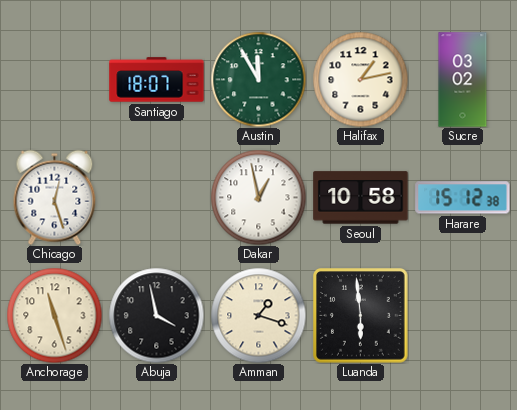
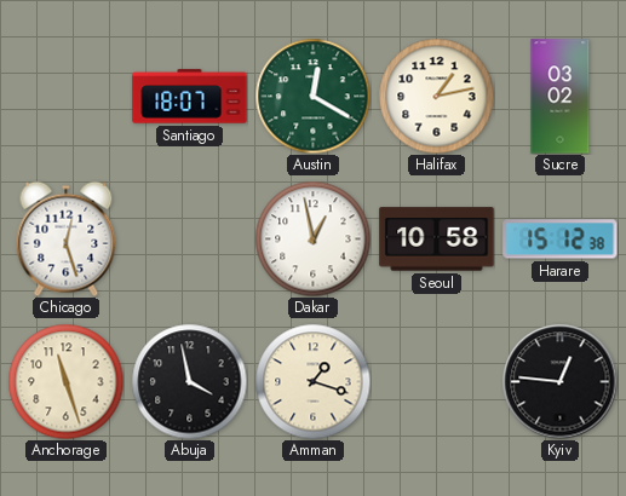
Austin: 11:55 -> 12:20 (312, 96)
Luanda: 5:59 -> none (361, 316)
Kyiv: none -> 12:46 (559, 381)
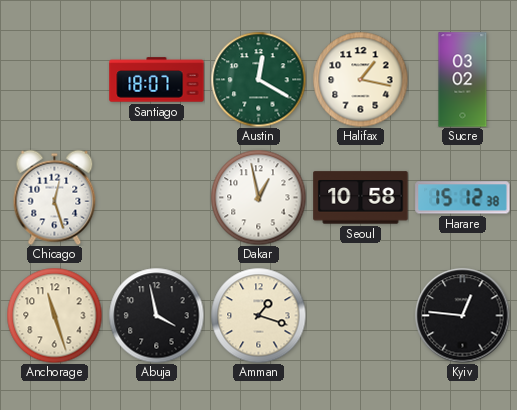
Halifax: 1:13 -> 1:17 (360, 79)
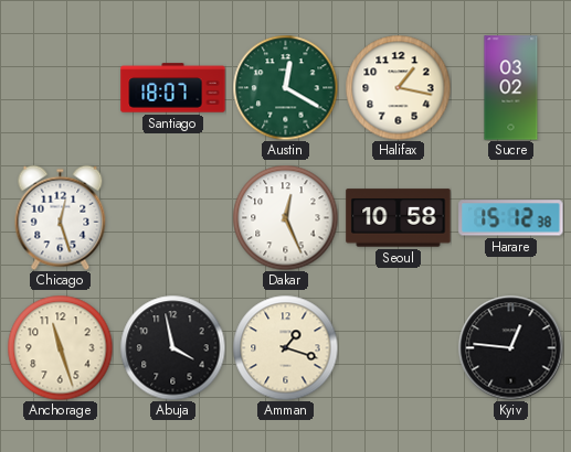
Dakar: 12:58 -> 12:26 (285, 217)
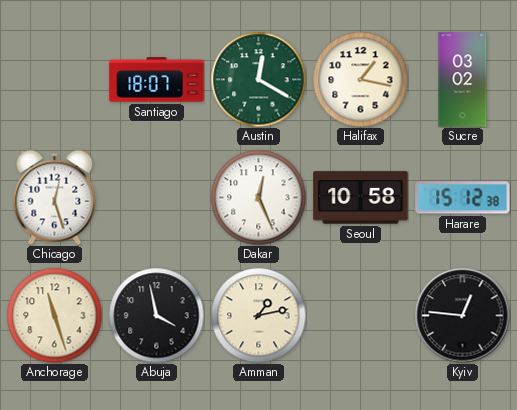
Amman: 1:18 -> 1:13 (258, 315)
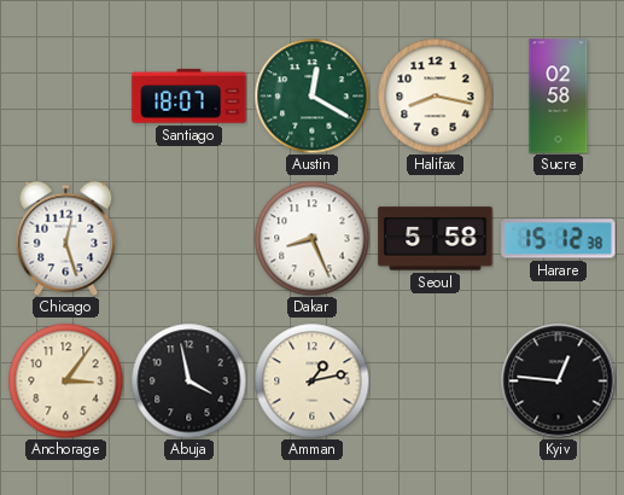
Halifax: 1:17 -> 8:17 (435, 95)
Sucre: 03:02 -> 02:58 (559, 97)
Dakar: 12:26 -> 8:26 (311, 238)
Seoul: 10:58 -> 5:58 (436, 239)
Anchorage: 11:27 -> 3:06 (65, 380)
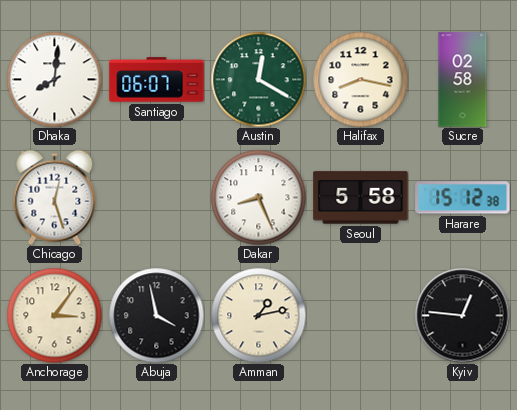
Dhaka: none -> 8:01 (54, 79)
Santiago: 18:07 -> 06:07 (157, 80)
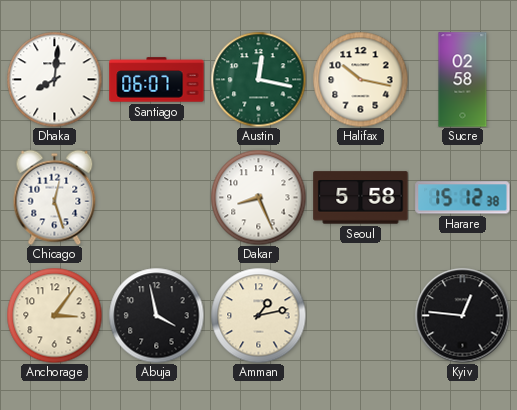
Austin: 12:20 -> 12:17 (258, 79)
Halifax: 8:17 -> 10:17 (360, 79)
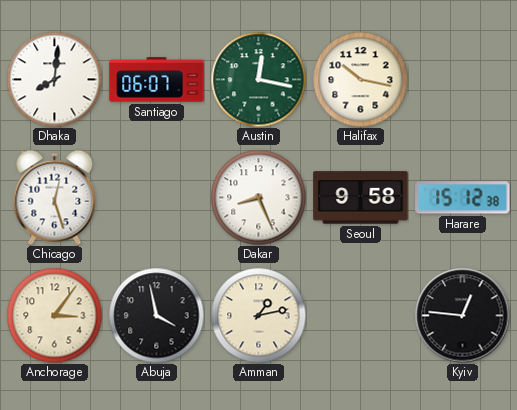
Sucre: 02:58 -> none (463, 80)
Seoul: 5:58 -> 9:58 (361, 198)
